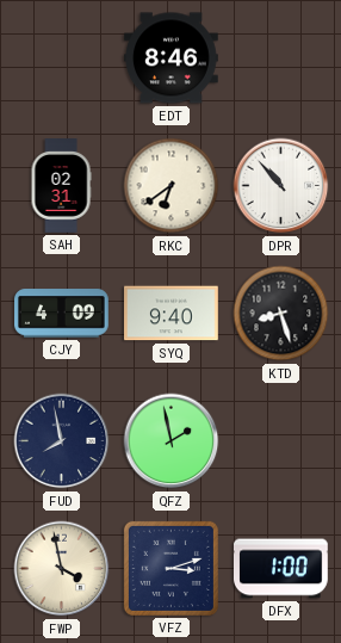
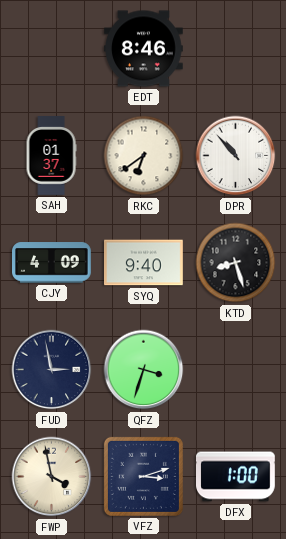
SAH: 02:31 -> 01:37 (51, 156)
FUD: 7:58 -> 2:58 (52, 370)
QFZ: 1:58 -> 3:33 (144, 370)
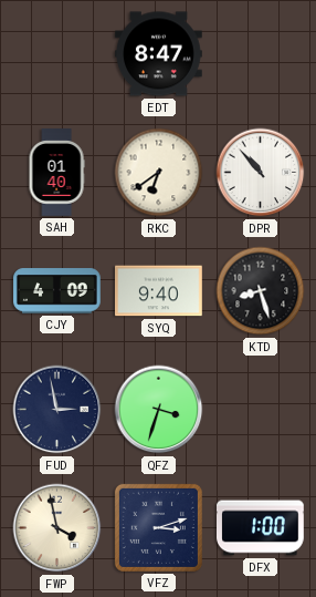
EDT: 8:46 -> 8:47 (159, 54)
SAH: 01:37 -> 01:40 (56, 173)
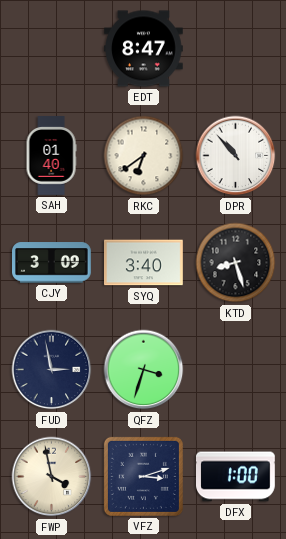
CJY: 4:09 -> 3:09 (52, 263)
SYQ: 9:40 -> 3:40 (144, 263)
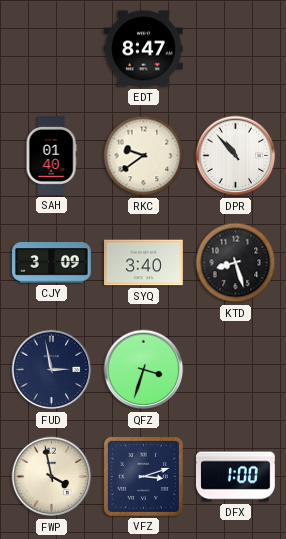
RKC: 6:39 -> 9:39 (144, 156)
